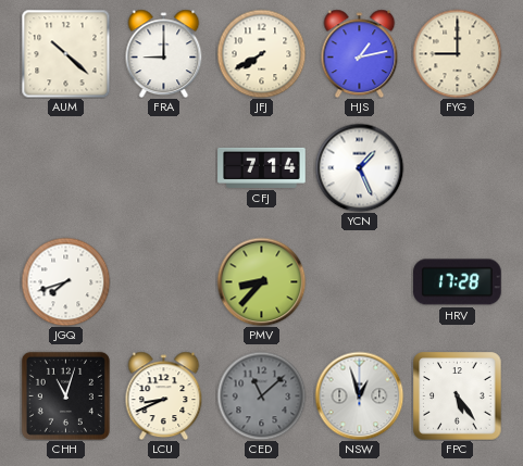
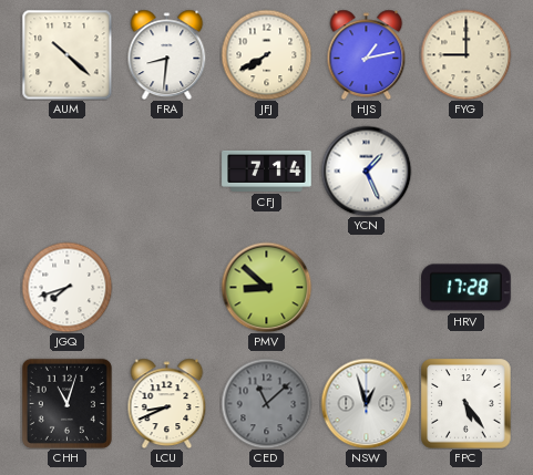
FRA: 9:00 -> 8:31 (167, 54)
PMV: 8:37 -> 8:52 (266, 287)
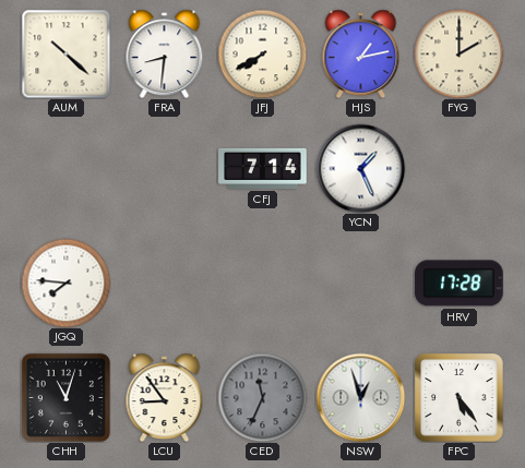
FYG: 9:00 -> 2:00 (458, 53)
JGQ: 7:42 -> 7:46 (65, 283)
PMV: 8:52 -> none (266, 287)
LCU: 8:41 -> 8:54 (165, 397)
CED: 11:08 -> 11:34 (262, 397)
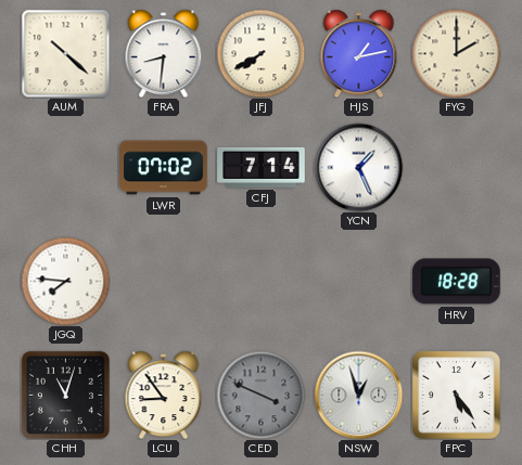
LWR: none -> 07:02 (164, 168)
HRV: 17:28 -> 18:28 (457, 282)
CED: 11:34 -> 3:49 (260, 395)
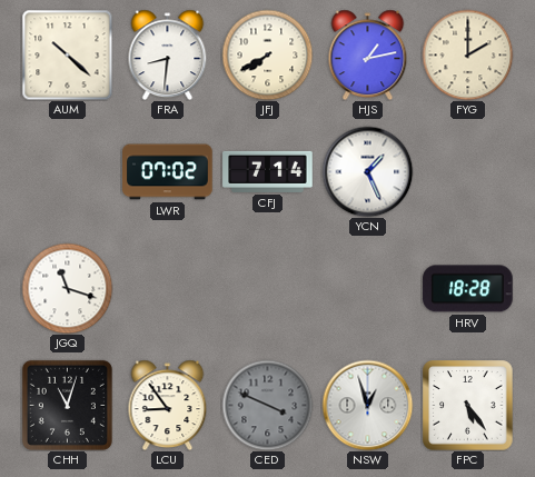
JGQ: 7:46 -> 11:18 (67, 288)
